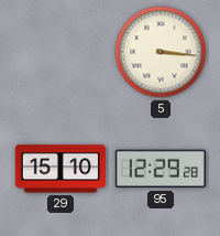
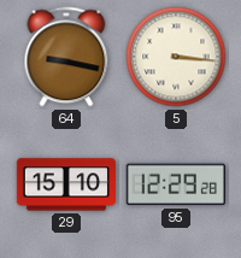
64: none -> 9:17 (66, 57)
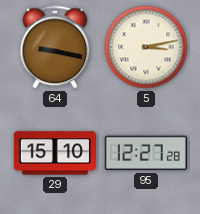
5: 3:16 -> 3:13 (146, 47)
95: 12:29 -> 12:27 (146, 153)
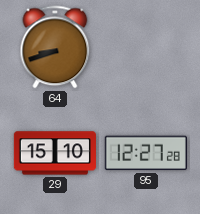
64: 9:17 -> 8:42 (55, 47)
5: 3:13 -> none (146, 47)
